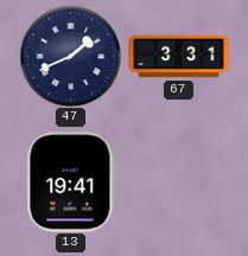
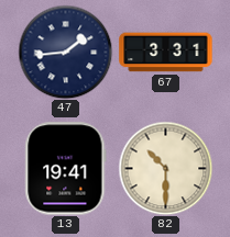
47: 1:41 -> 1:44 (65, 52)
82: none -> 10:30 (165, 168)
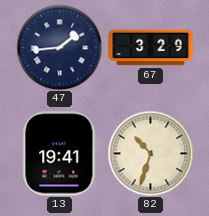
67: 3:31 -> 3:29 (151, 48)
82: 10:30 -> 10:33 (150, 153)
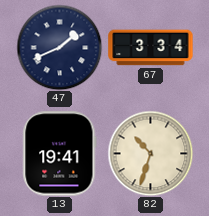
47: 1:44 -> 1:41 (59, 47)
67: 3:29 -> 3:34 (151, 48)
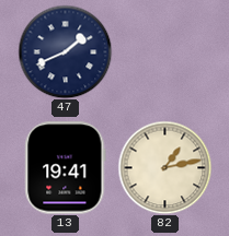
67: 3:34 -> none (151, 48)
82: 10:33 -> 1:13 (164, 167)
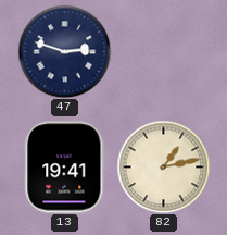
47: 1:41 -> 2:48 (64, 51)
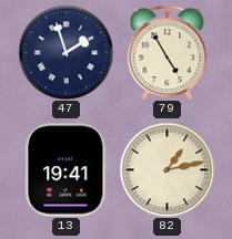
47: 2:48 -> 1:57 (65, 52)
79: none -> 4:55 (168, 52)
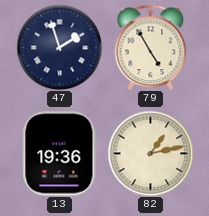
13: 19:41 -> 19:36 (60, 154)
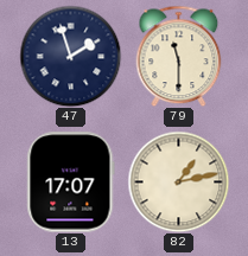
79: 4:55 -> 11:30 (179, 56)
13: 19:36 -> 17:07 (71, 183)
